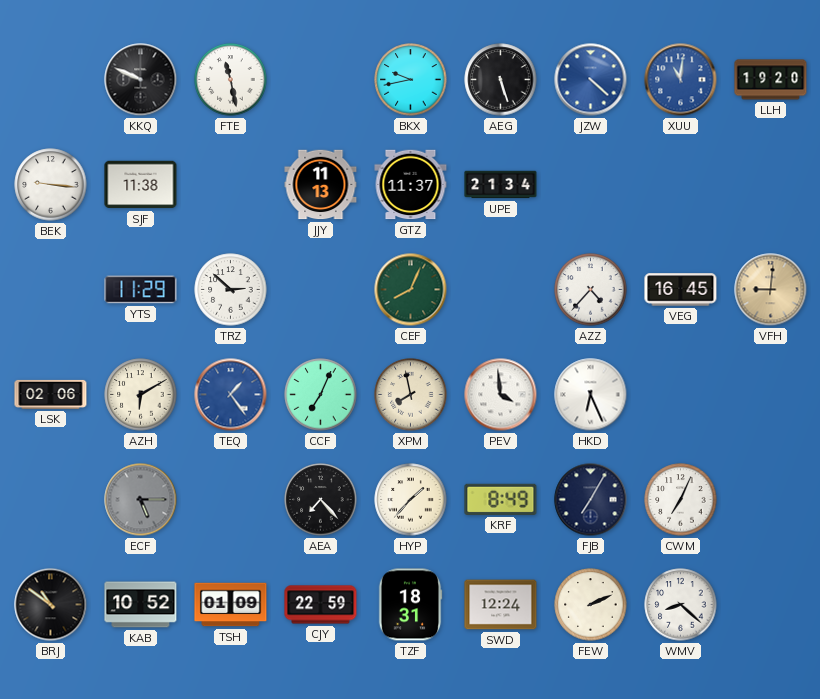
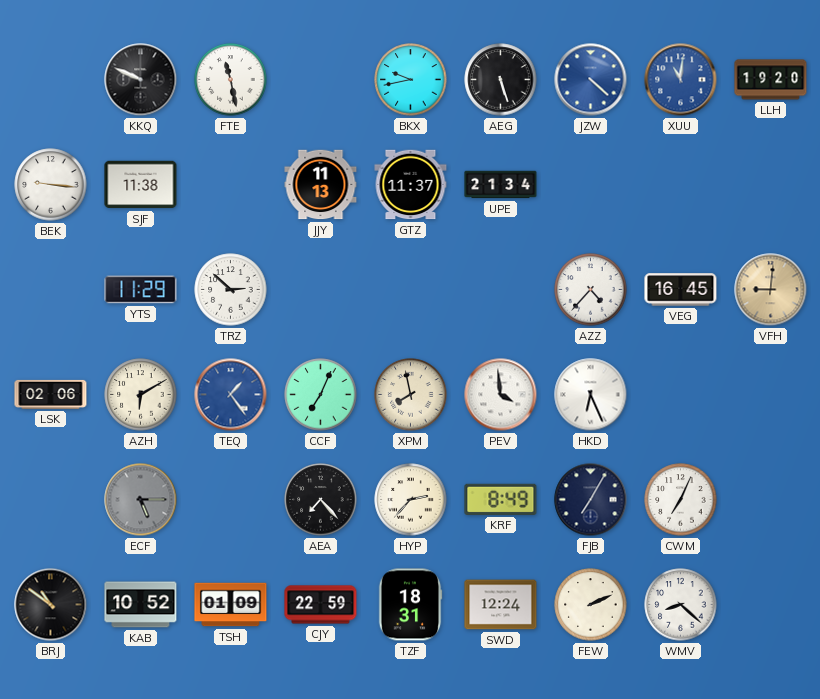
CEF: 8:04 -> none (411, 290)
HYP: 1:37 -> 2:37 (411, 500)
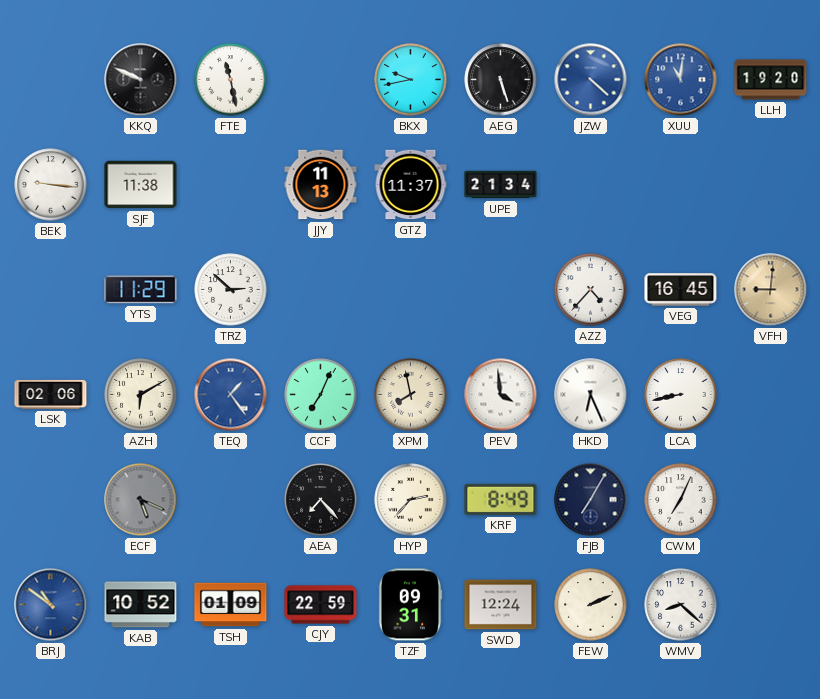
LCA: none -> 8:43 (681, 395)
ECF: 5:15 -> 5:19 (141, 500)
BRJ dial: black -> blue (51, 605)
TZF: 18:31 -> 09:31 (410, 605)
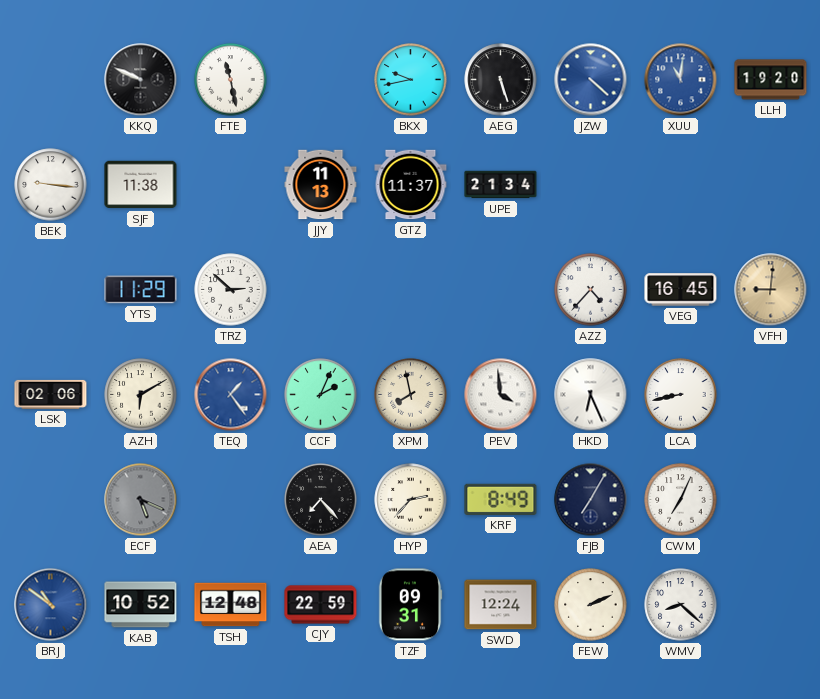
CCF: 7:04 -> 2:04 (321, 395)
TSH: 01:09 -> 12:48 (231, 605)
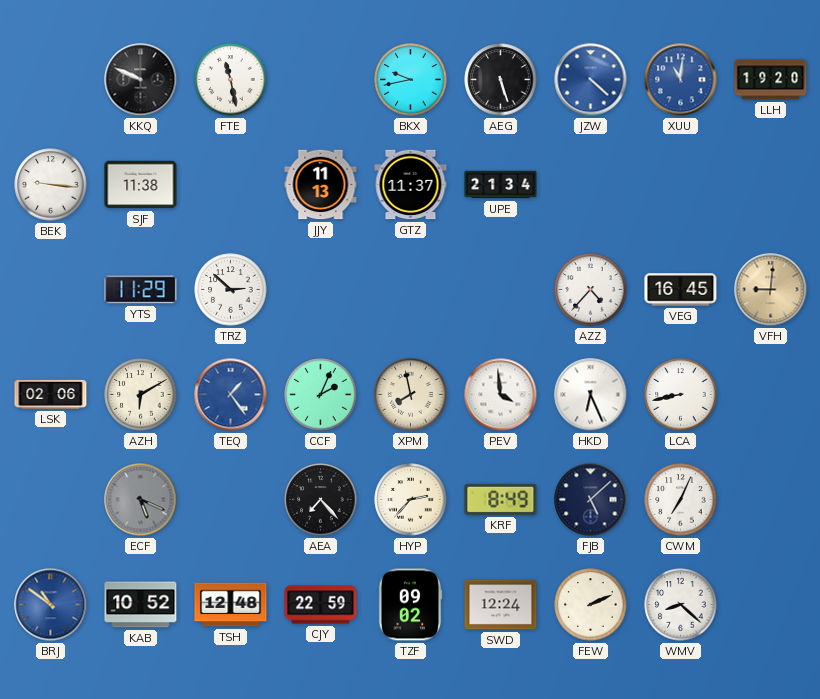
FJB: 7:05 -> 5:08 (591, 500)
TZF: 09:31 -> 09:02 (410, 605)
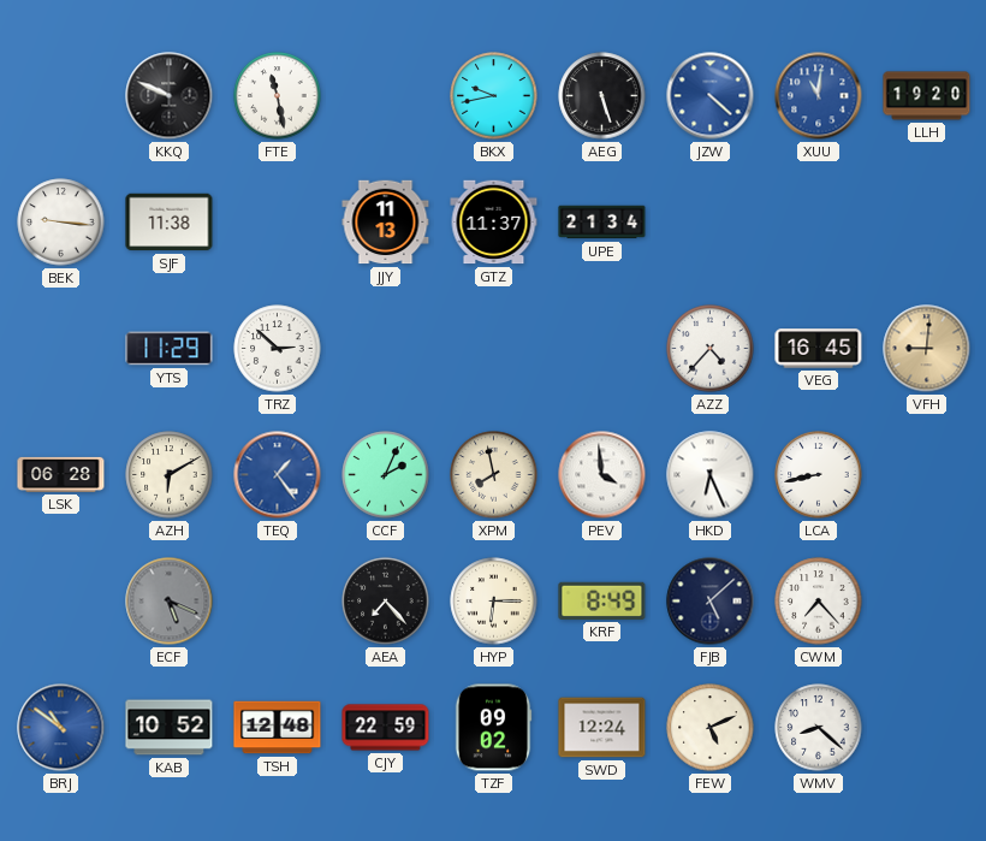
LSK: 02:06 -> 06:28 (61, 474)
HYP: 2:37 -> 6:15 (494, 602)
CWM: 7:04 -> 7:23 (819, 602)
FEW: 2:11 -> 5:11 (711, 728)
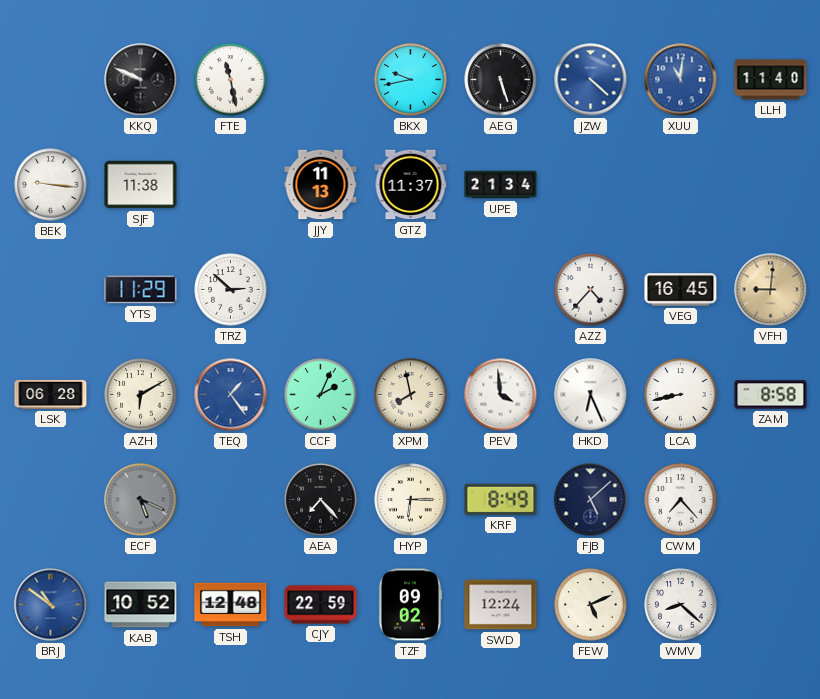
LLH: 19:20 -> 11:40 (771, 80)
ZAM: none -> 8:58 (771, 395)
